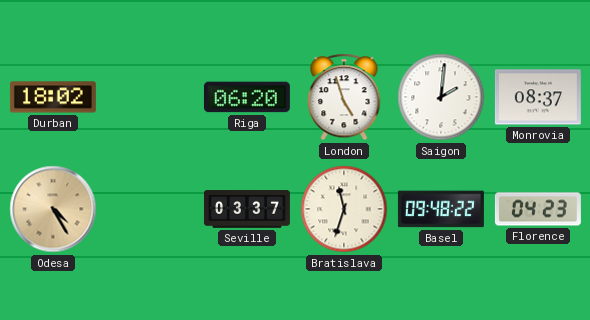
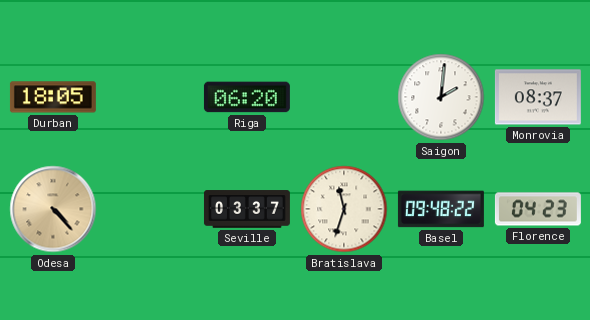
Durban: 18:02 -> 18:05 (53, 97)
London: 4:57 -> none (344, 97)
Odesa: 4:25 -> 4:23 (53, 209)
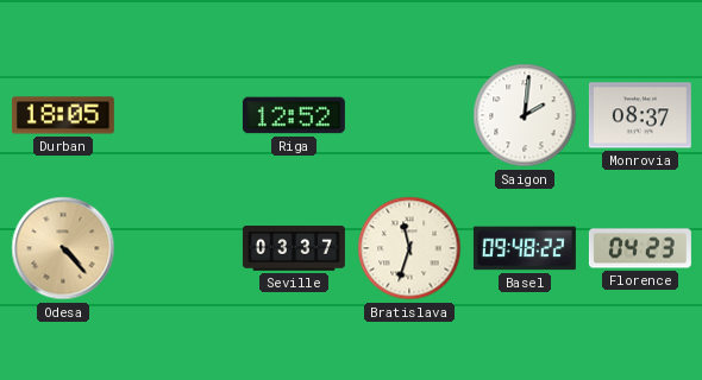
Riga: 06:20 -> 12:52 (294, 115)
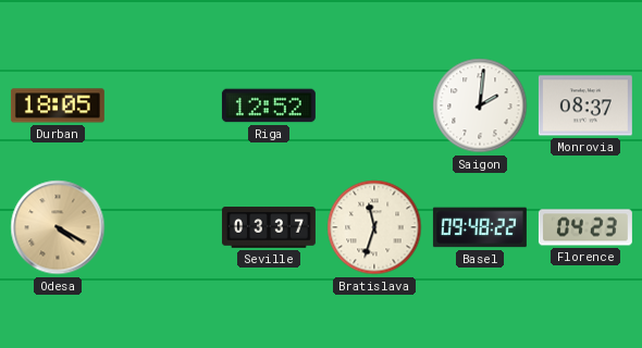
Odesa: 4:23 -> 4:20 (58, 227)
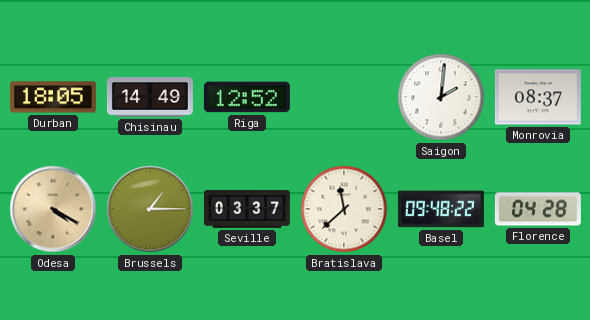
Chisinau: none -> 14:49 (150, 97)
Brussels: none -> 1:15 (150, 209)
Bratislava: 11:33 -> 11:38 (344, 209)
Florence: 04:23 -> 04:28 (538, 209)
